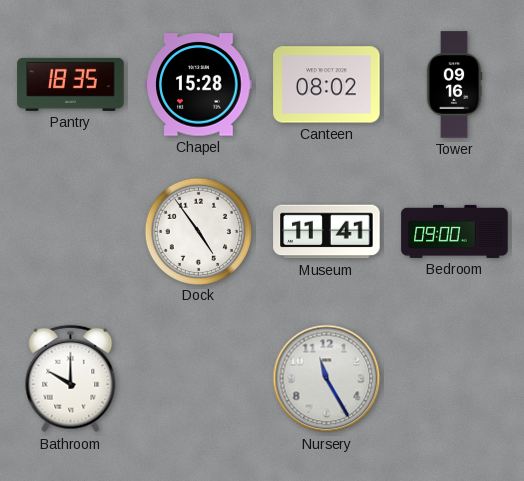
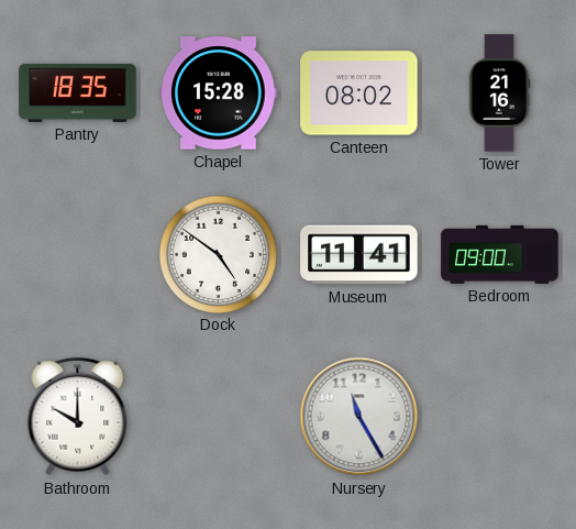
Tower: 09:16 -> 21:16 (499, 93)
Dock: 4:54 -> 4:51 (218, 254)
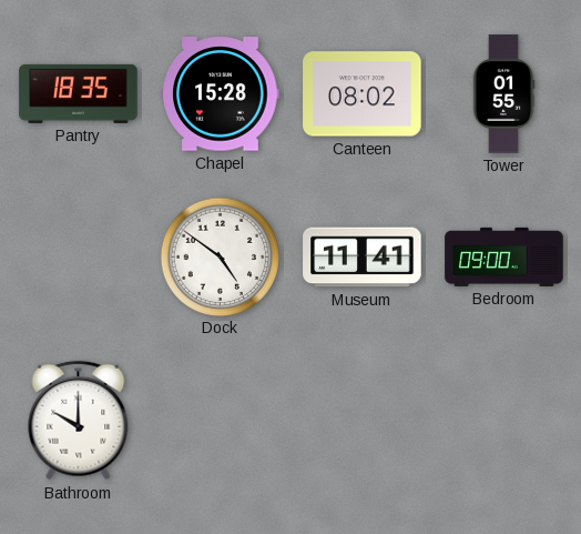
Tower: 21:16 -> 01:55 (503, 94)
Nursery: 11:25 -> none (359, 417)
